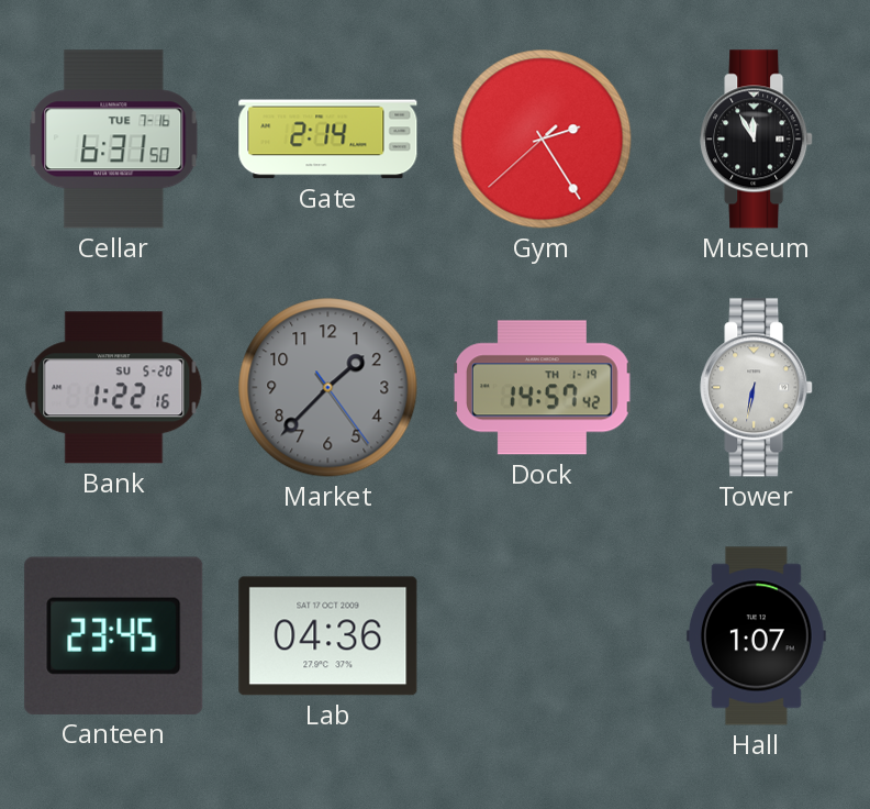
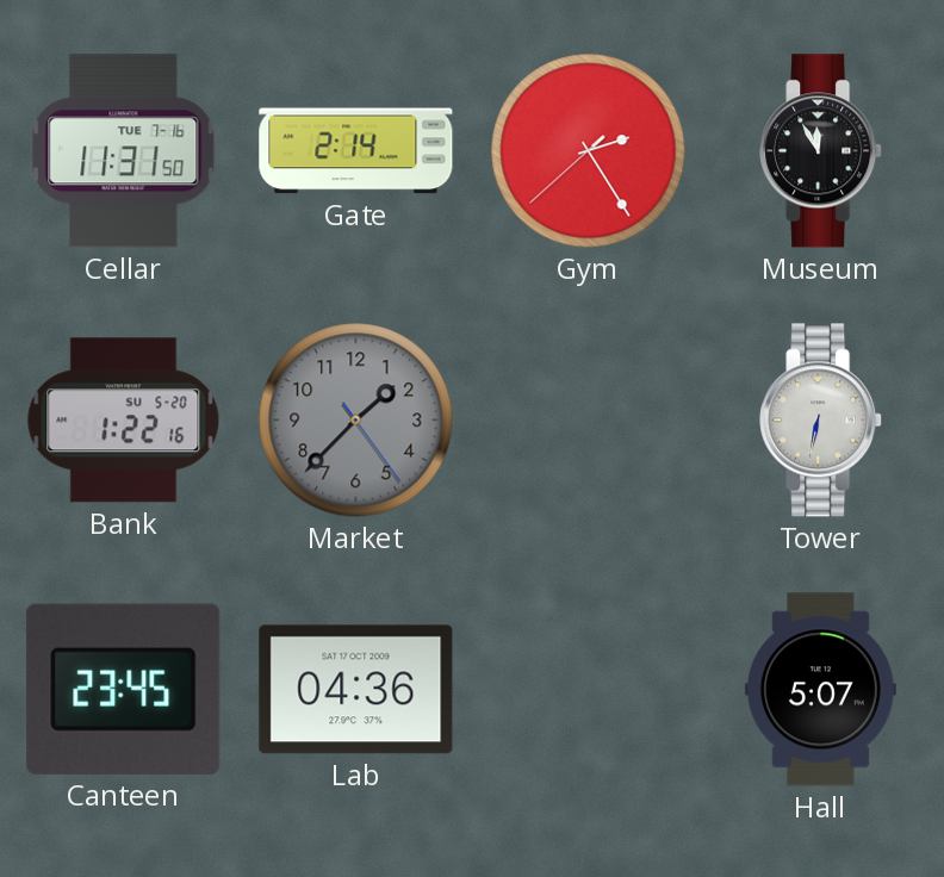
Cellar: 6:31 -> 11:31 (124, 151)
Dock: 14:57 -> none (542, 388)
Hall: 1:07 -> 5:07 (820, 690)
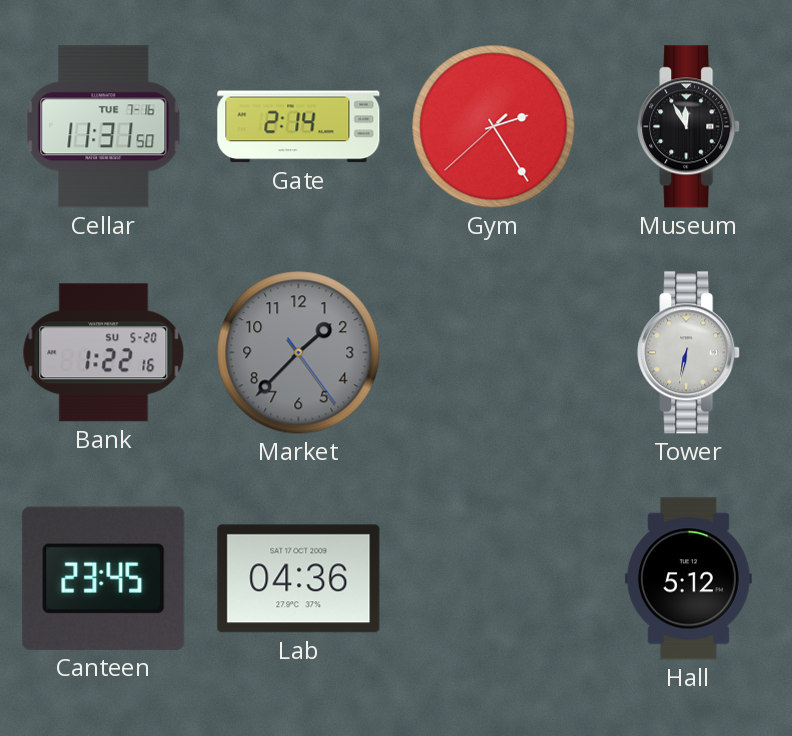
Hall: 5:07 -> 5:12 (688, 579)
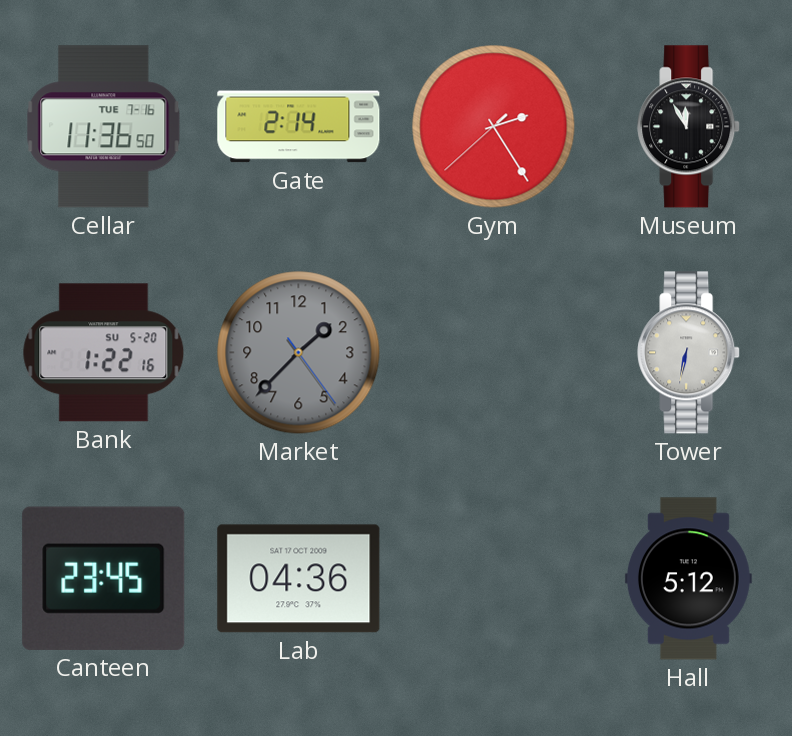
Cellar: 11:31 -> 11:36 (104, 127)
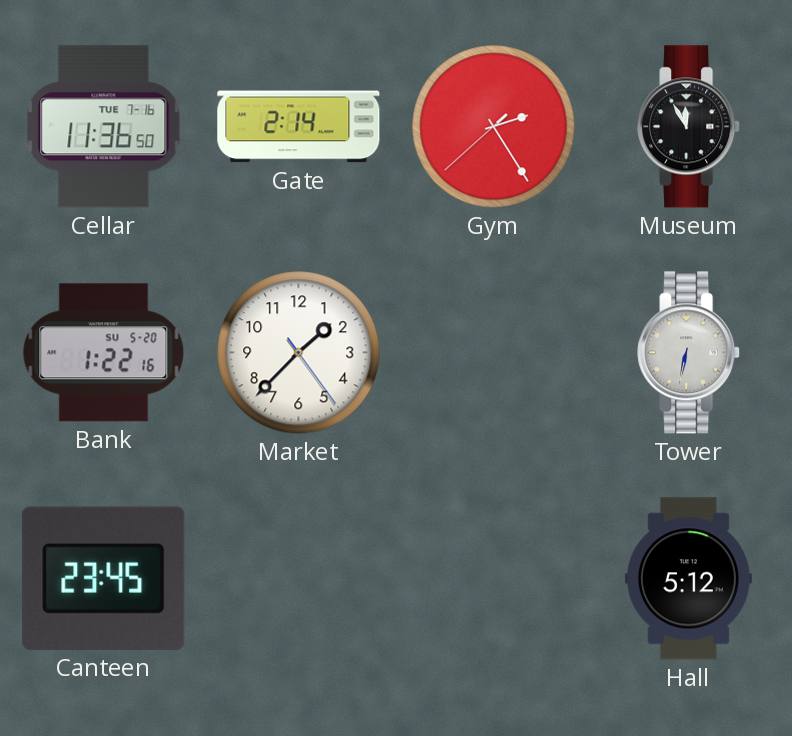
Market dial: grey -> white (299, 353)
Lab: 04:36 -> none (299, 579)
